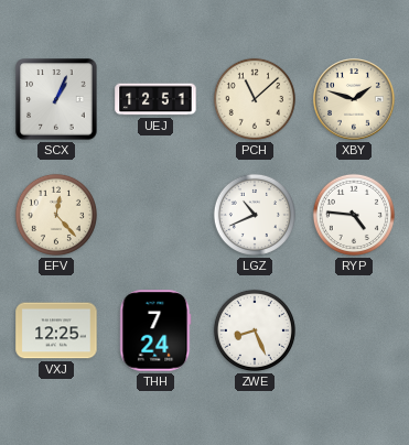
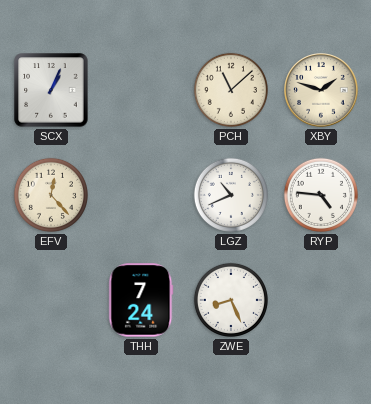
UEJ: 12:51 -> none (155, 99)
VXJ: 12:25 -> none (56, 330)
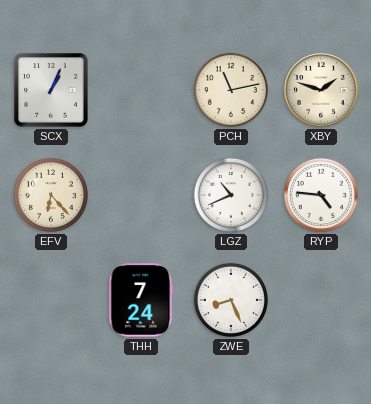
PCH: 11:08 -> 11:13 (231, 90)
EFV: 12:23 -> 6:23 (51, 195)
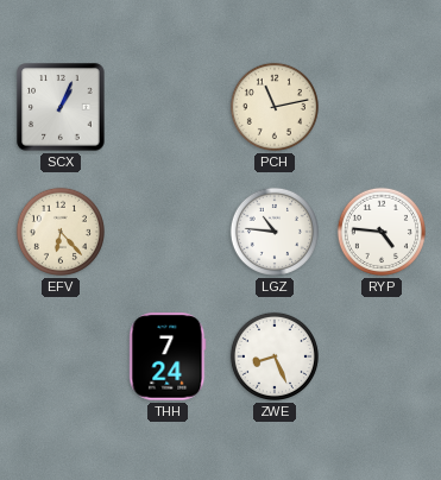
XBY: 1:48 -> none (321, 90)
LGZ: 10:41 -> 10:46 (275, 232)
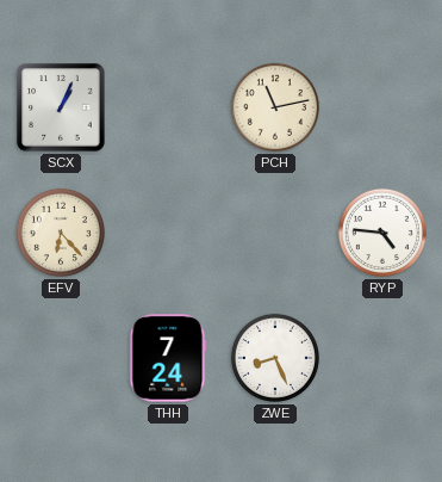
LGZ: 10:46 -> none (275, 232)
